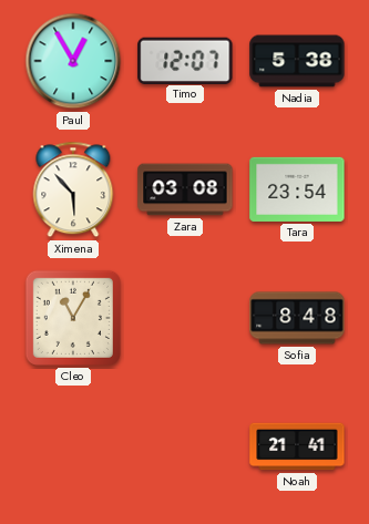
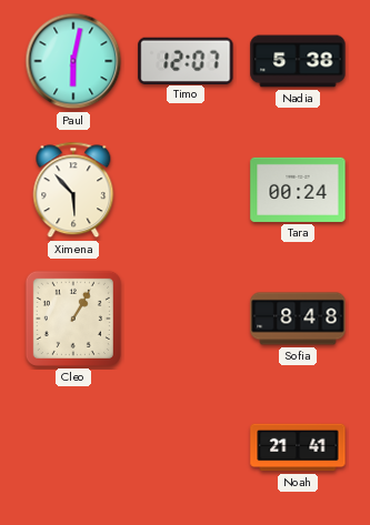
Paul: 12:55 -> 6:02 (73, 61)
Zara: 03:08 -> none (185, 189)
Tara: 23:54 -> 00:24 (298, 190)
Cleo: 11:05 -> 1:05 (73, 319)
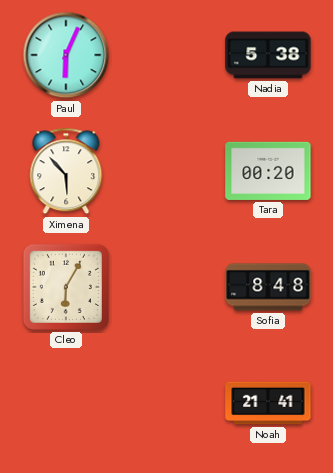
Paul: 6:02 -> 6:04 (66, 55)
Timo: 12:07 -> none (186, 60)
Tara: 00:24 -> 00:20 (268, 171)
Cleo: 1:05 -> 6:05 (66, 287)
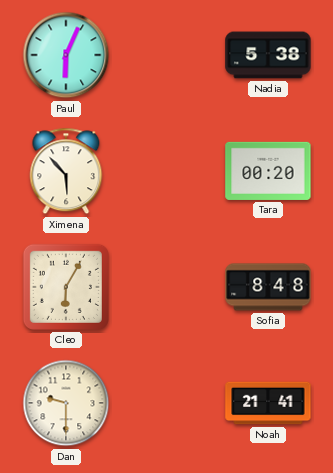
Dan: none -> 9:30 (66, 403)
